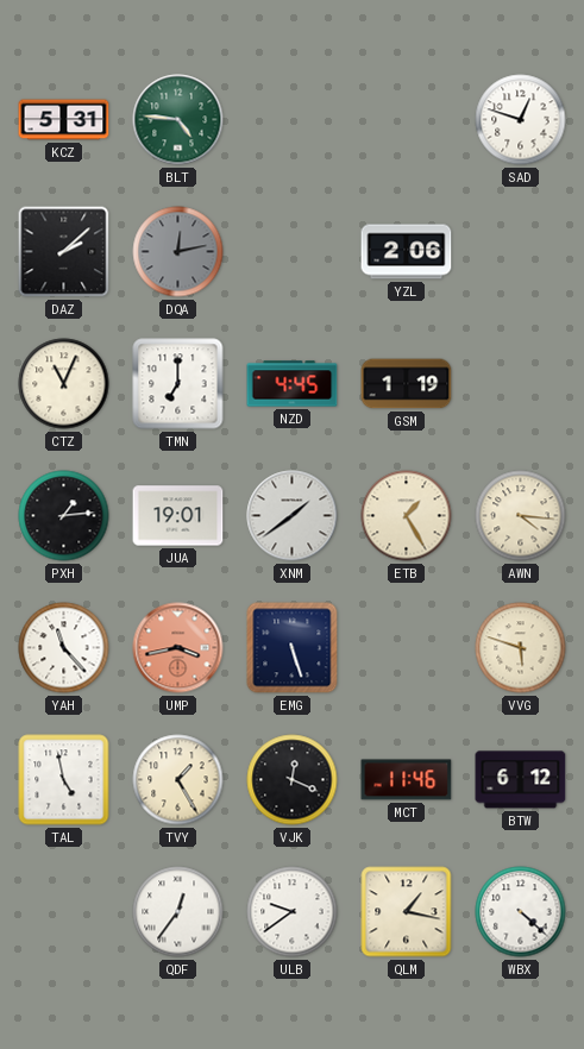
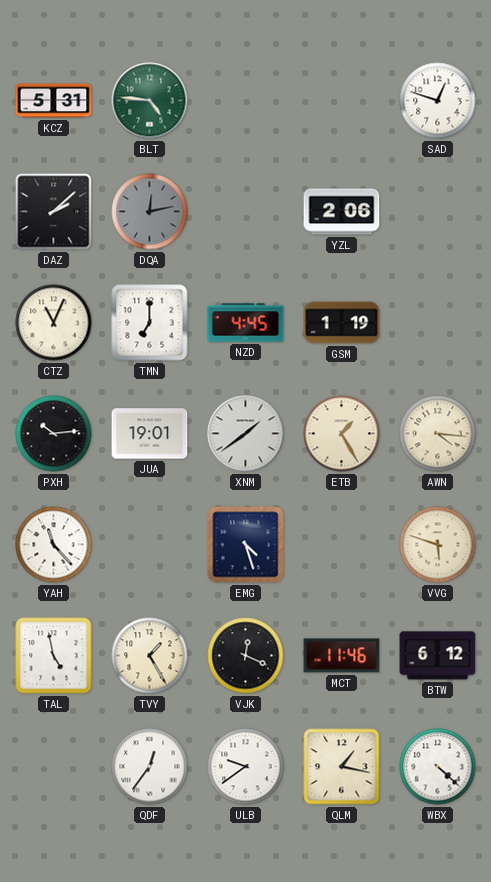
PXH: 1:14 -> 10:14 (54, 434)
UMP: 3:43 -> none (178, 648)
EMG: 5:27 -> 4:27 (246, 545)
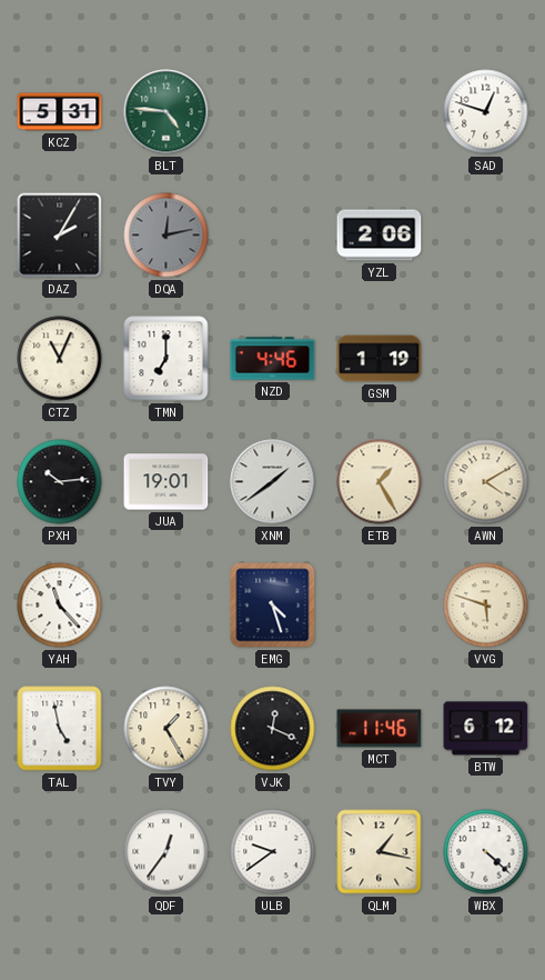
DAZ: 2:08 -> 2:05 (60, 236)
NZD: 4:45 -> 4:46 (273, 359)
AWN: 4:16 -> 4:10 (486, 482)
